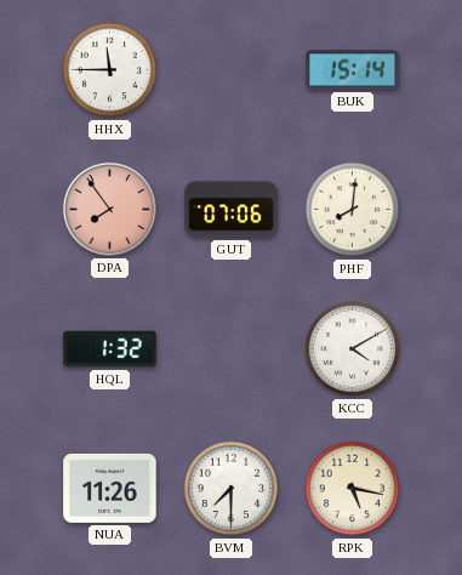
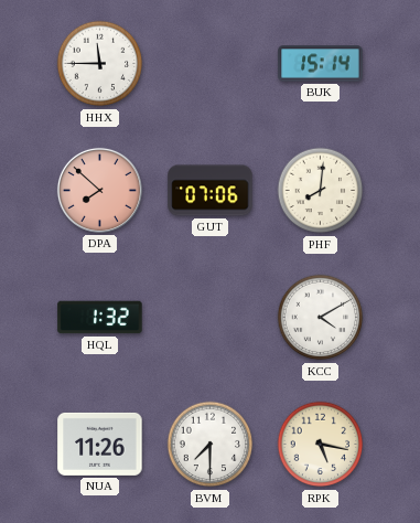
DPA: 7:54 -> 7:52 (99, 190)
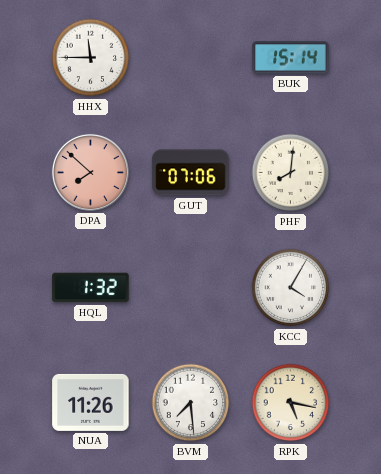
KCC: 4:10 -> 4:05 (291, 288)
BVM: 7:30 -> 7:29 (191, 403)
